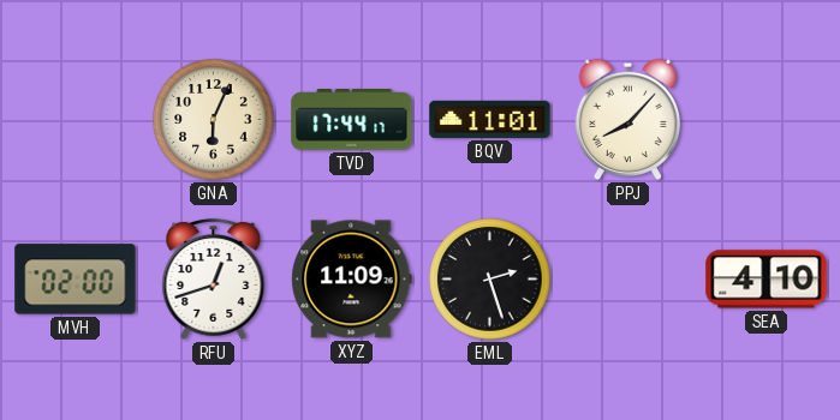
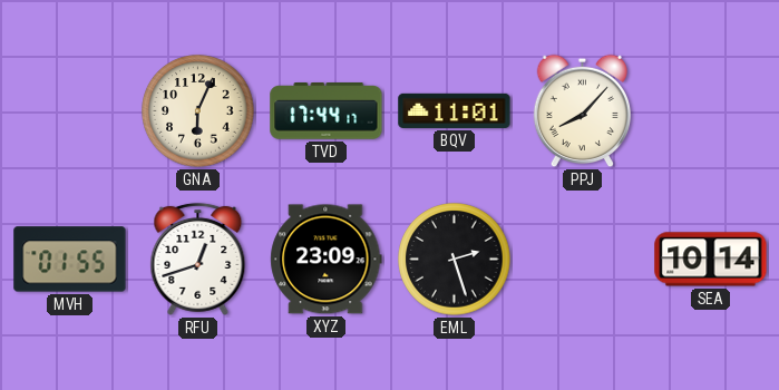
MVH: 02:00 -> 01:55 (70, 260)
XYZ: 11:09 -> 23:09 (327, 260)
SEA: 4:10 -> 10:14 (711, 260)
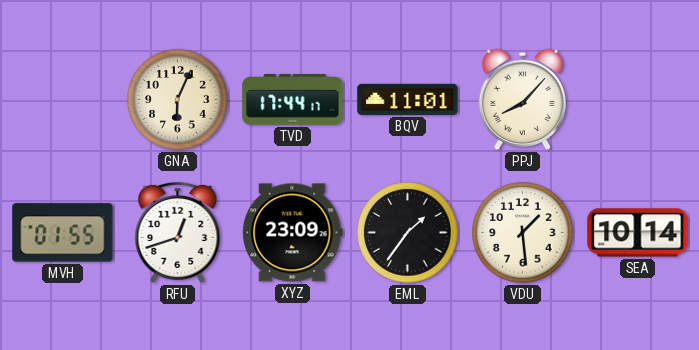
EML: 2:27 -> 1:36 (408, 233)
VDU: none -> 1:29 (523, 233)
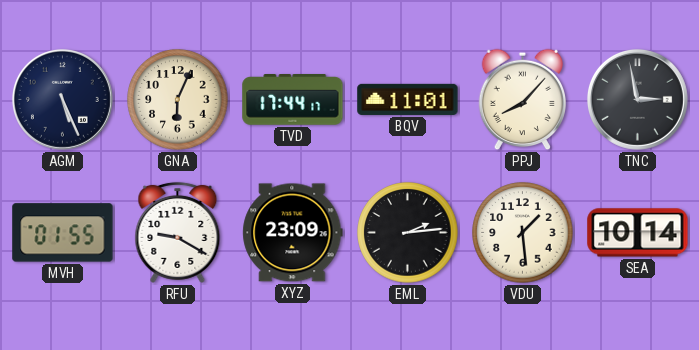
AGM: none -> 5:26 (62, 99)
TNC: none -> 2:58 (637, 99)
RFU: 12:42 -> 9:20 (178, 232)
EML: 1:36 -> 2:14 (408, 233)
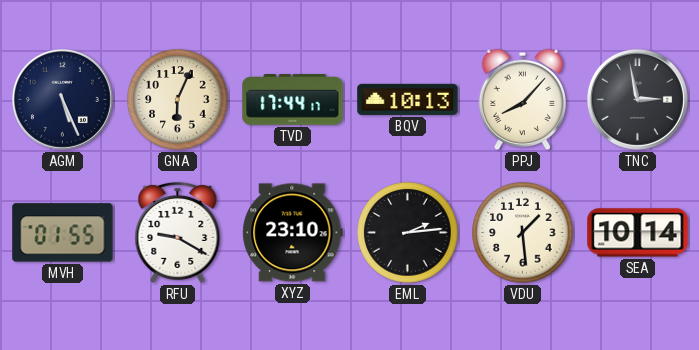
BQV: 11:01 -> 10:13 (408, 99)
XYZ: 23:09 -> 23:10 (293, 233)
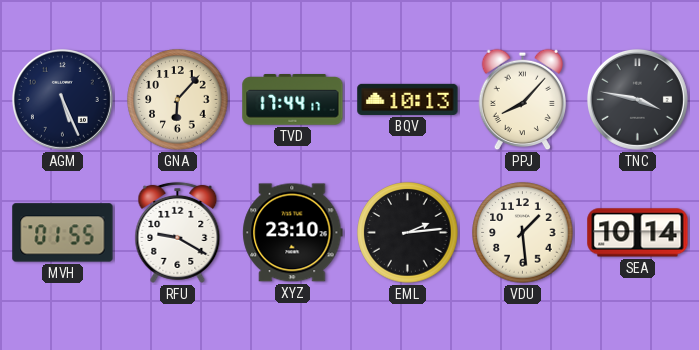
GNA: 6:04 -> 6:07 (178, 100)
TNC: 2:58 -> 3:47 (637, 99)
